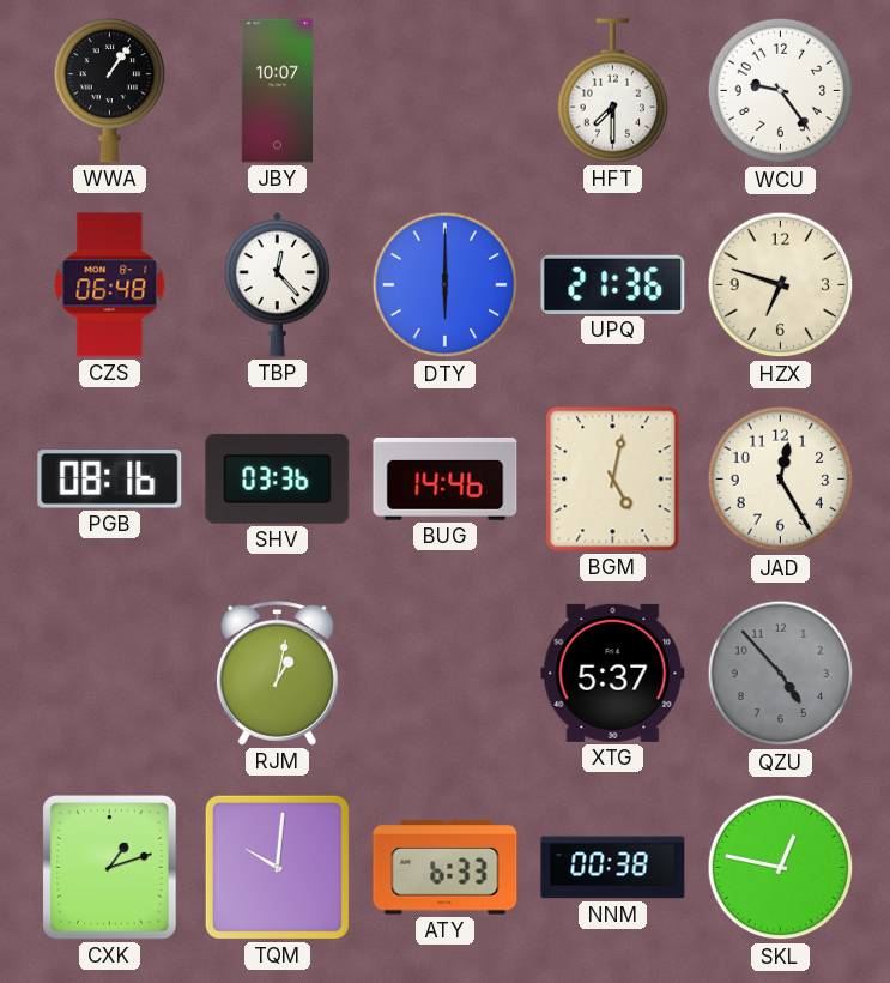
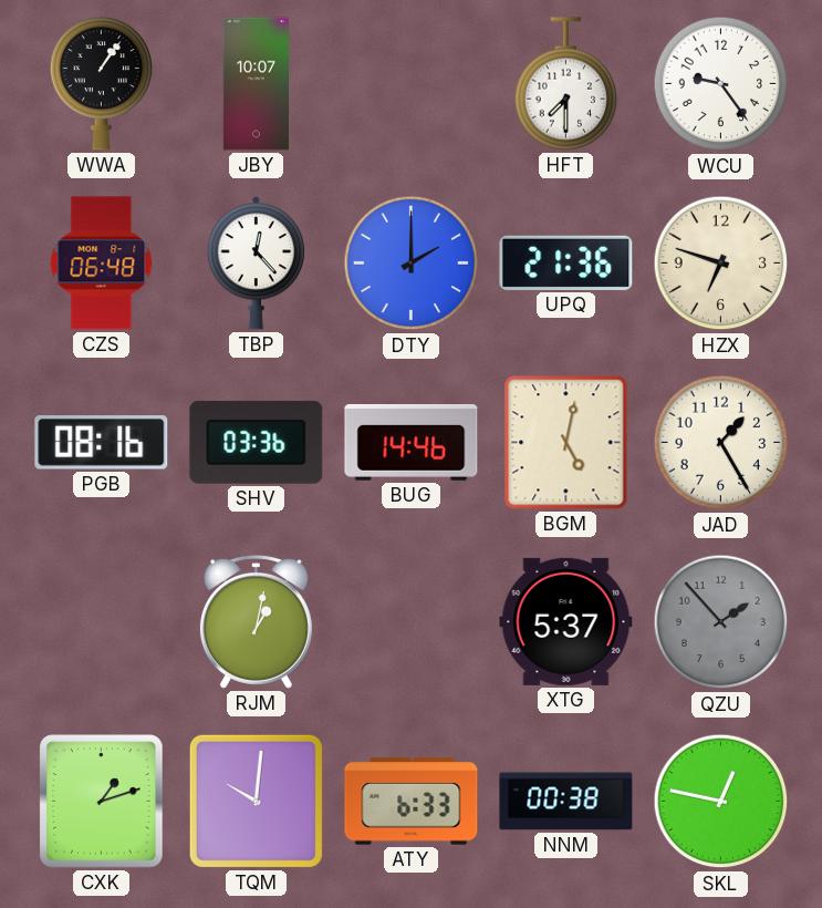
DTY: 6:00 -> 2:00 (412, 264)
JAD: 12:25 -> 1:25 (721, 443)
QZU: 4:53 -> 1:53 (721, 622)
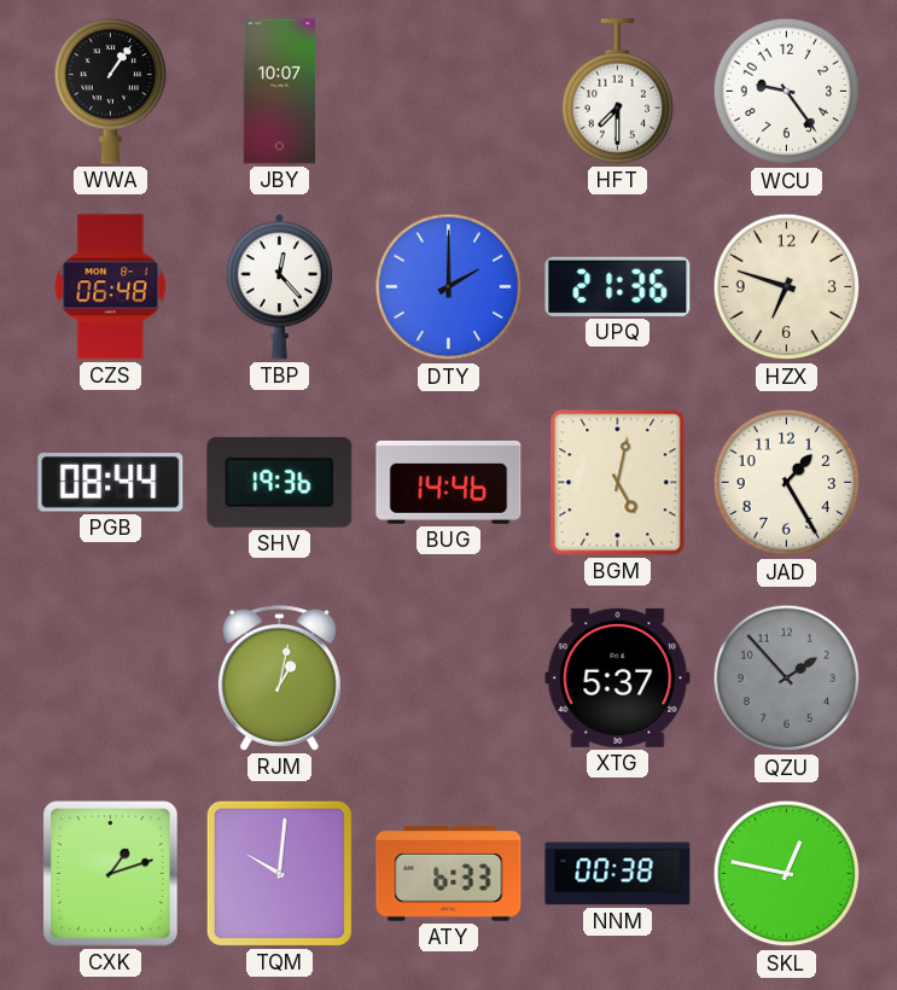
PGB: 08:16 -> 08:44 (111, 483)
SHV: 03:36 -> 19:36 (280, 482)
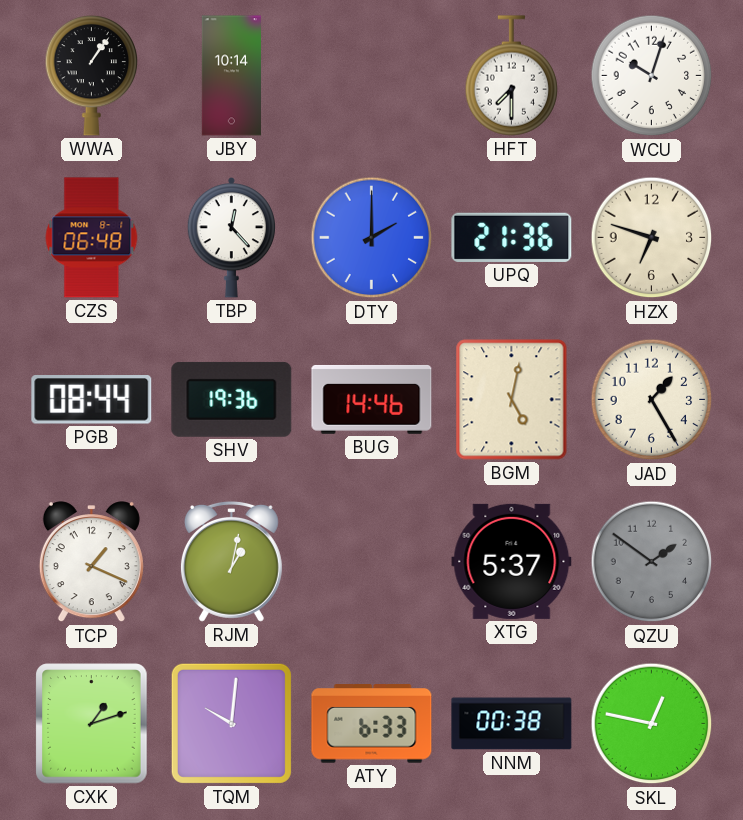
JBY: 10:07 -> 10:14 (231, 76)
WCU: 9:24 -> 10:03 (652, 76)
TCP: none -> 1:19 (91, 562)
QZU: 1:53 -> 1:51 (652, 562)
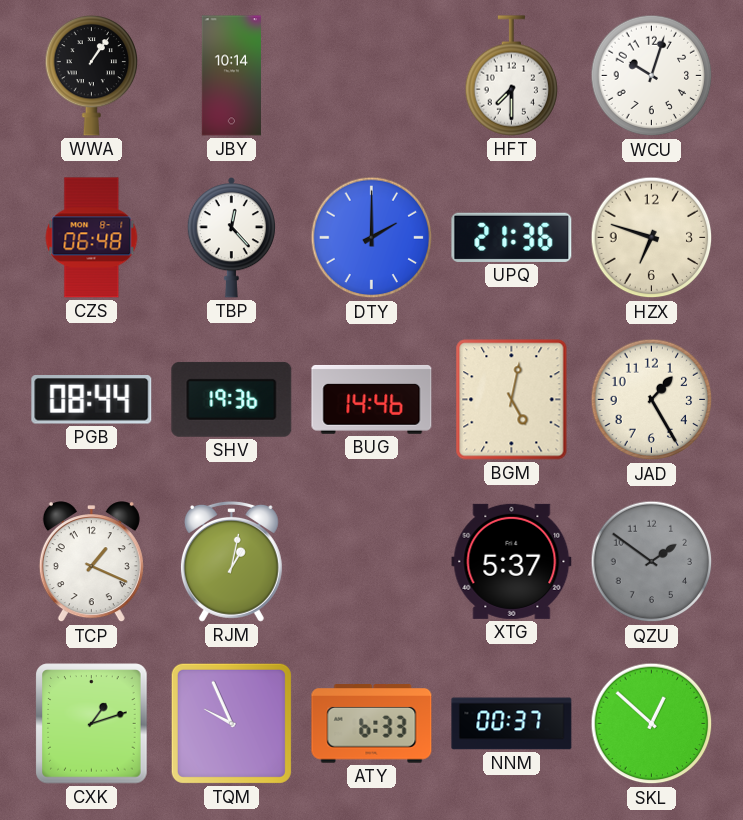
TQM: 10:01 -> 9:56 (231, 723)
NNM: 00:38 -> 00:37 (512, 724)
SKL: 12:47 -> 12:52 (652, 724)
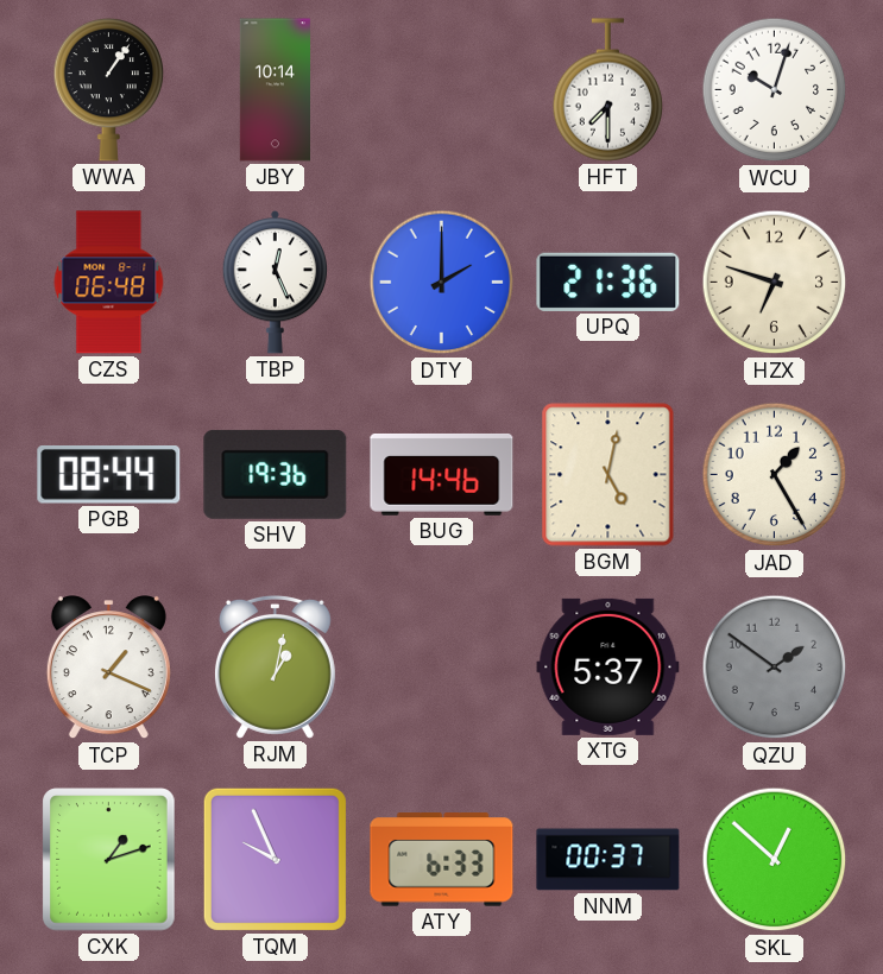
TBP: 12:23 -> 12:26 (276, 283)
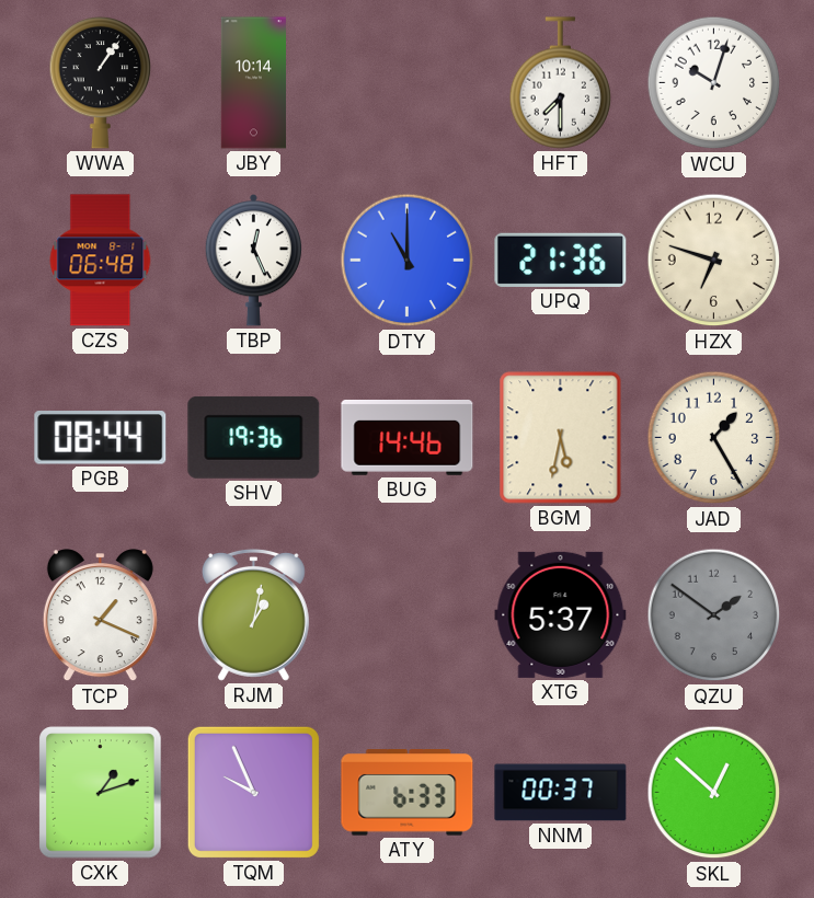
DTY: 2:00 -> 11:00 (408, 261)
BGM: 5:02 -> 5:32 (561, 438)
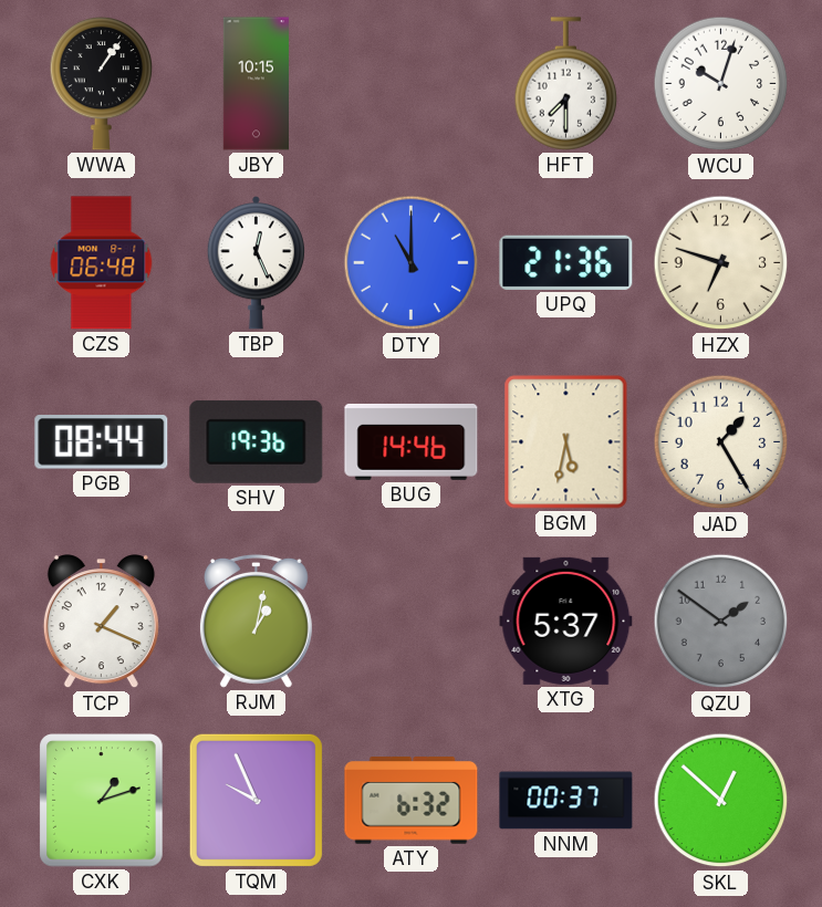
JBY: 10:14 -> 10:15 (256, 84)
ATY: 6:33 -> 6:32 (412, 801)
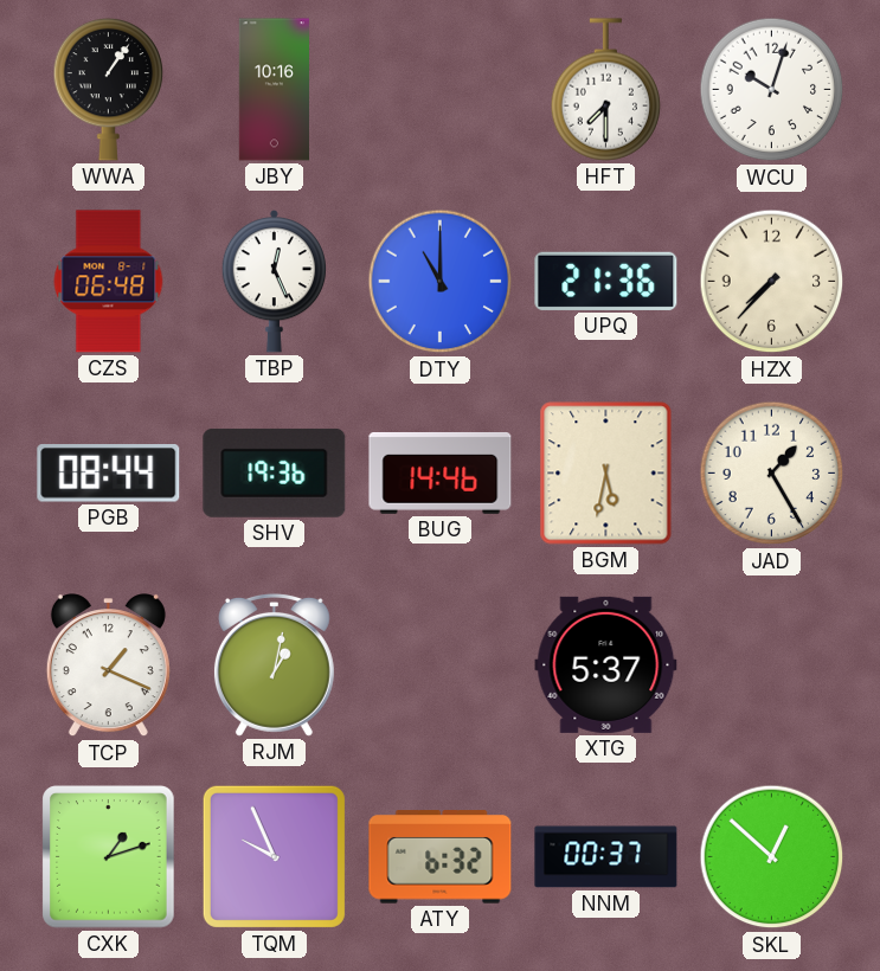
JBY: 10:15 -> 10:16 (274, 90)
HZX: 6:48 -> 7:37 (772, 282)
QZU: 1:51 -> none (721, 622)
